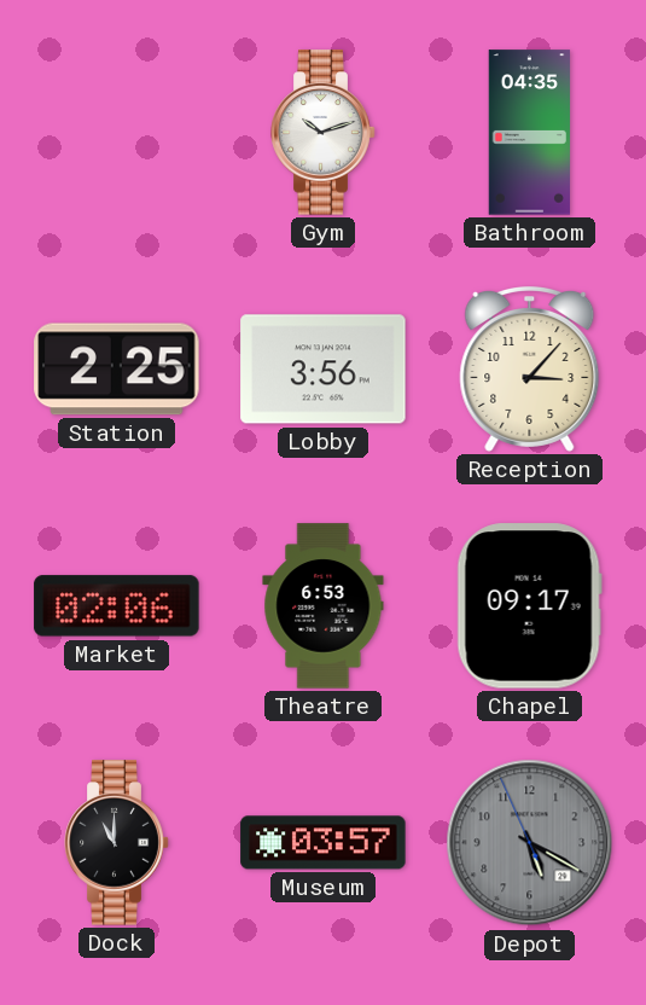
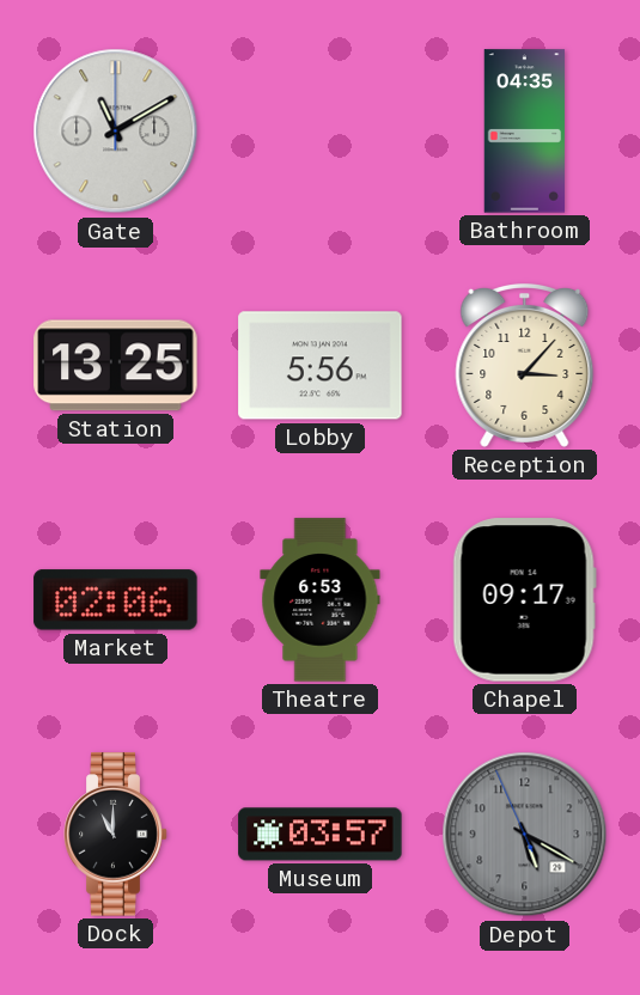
Gate: none -> 11:10 (116, 132)
Gym: 10:12 -> none (324, 133)
Station: 2:25 -> 13:25 (116, 366)
Lobby: 3:56 -> 5:56 (321, 366)
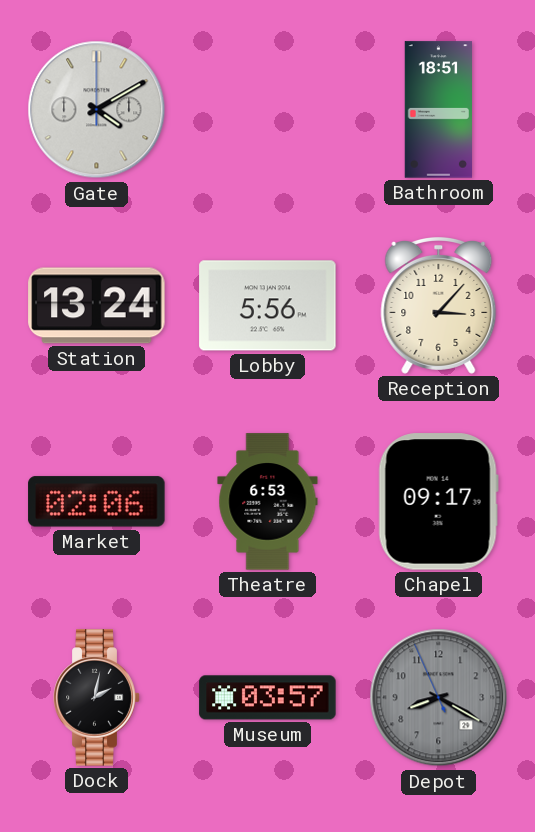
Gate: 11:10 -> 4:10 (97, 110)
Bathroom: 04:35 -> 18:51 (439, 110)
Station: 13:25 -> 13:24 (97, 306)
Dock: 11:00 -> 2:02 (97, 698)
Depot: 5:19 -> 8:19 (439, 698)
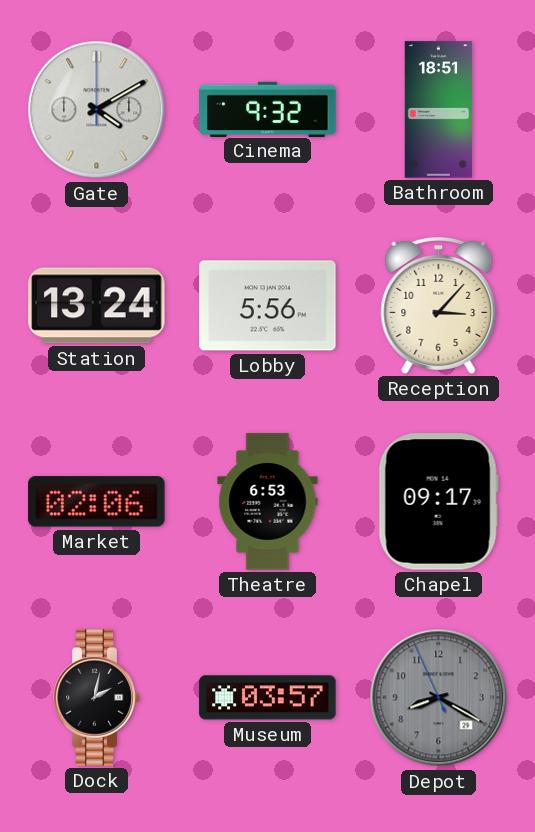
Cinema: none -> 9:32 (268, 109)
